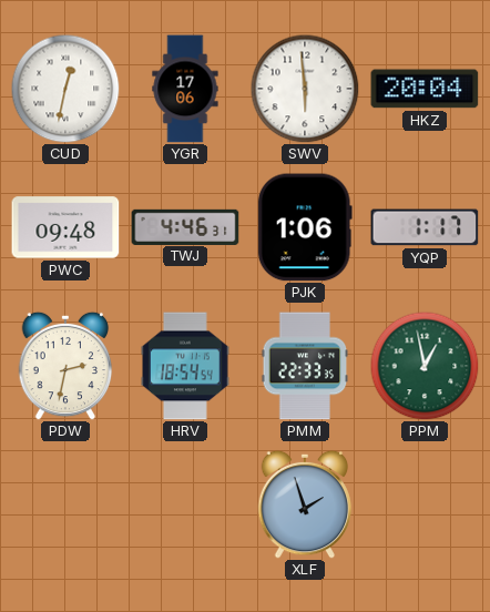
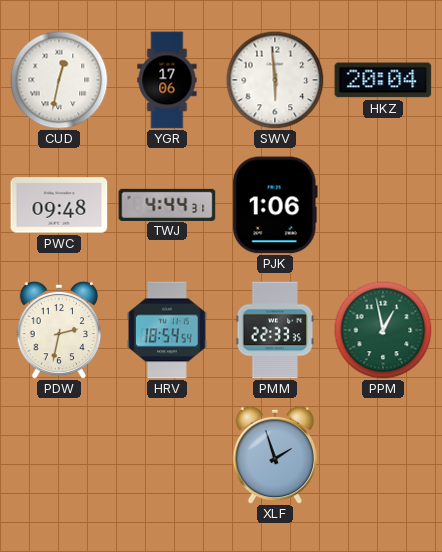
TWJ: 4:46 -> 4:44 (167, 204)
YQP: 1:17 -> none (425, 227)
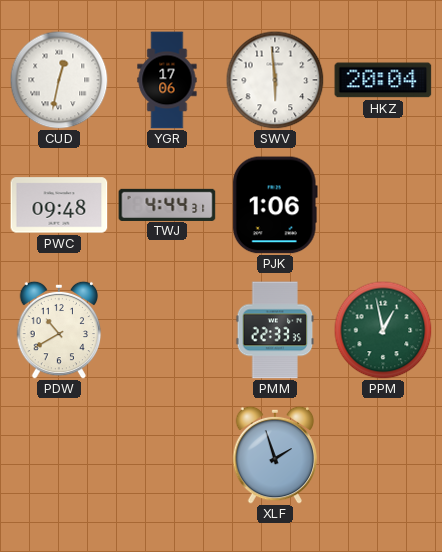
PDW: 2:32 -> 10:40 (59, 330)
HRV: 18:54 -> none (168, 330)
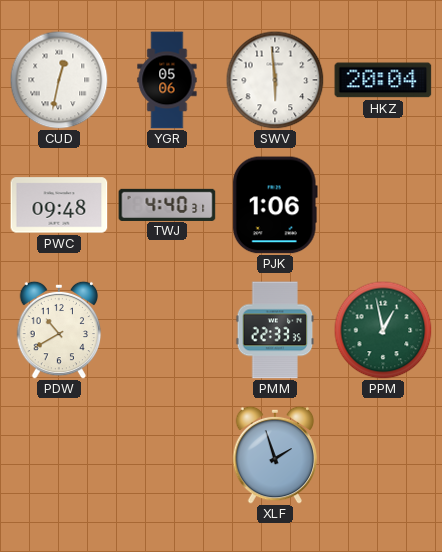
YGR: 17:06 -> 05:06 (167, 80)
TWJ: 4:44 -> 4:40 (167, 204)
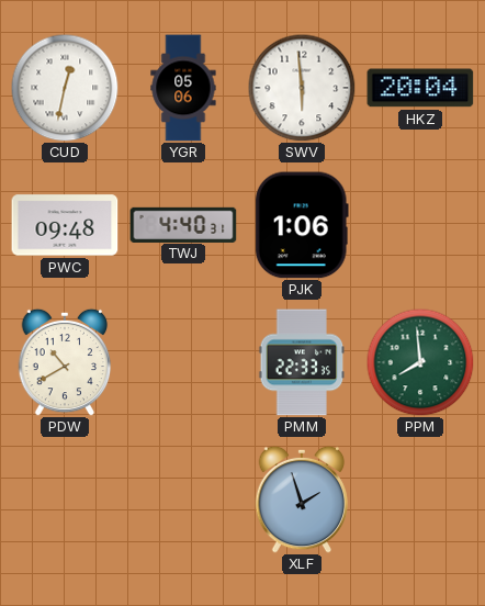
PPM: 12:58 -> 7:59 (420, 362)
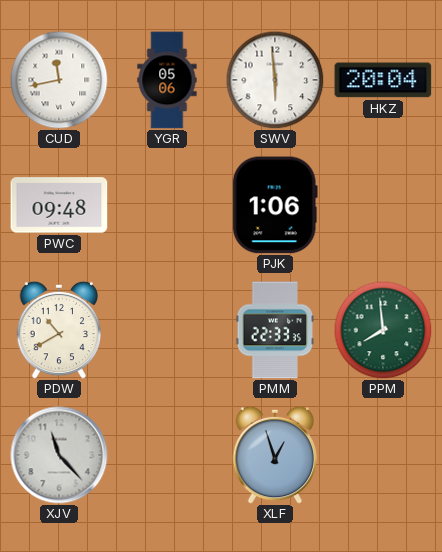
CUD: 12:32 -> 11:43 (59, 80)
TWJ: 4:40 -> none (183, 224)
XJV: none -> 11:23 (59, 455)
XLF: 1:57 -> 12:57 (275, 455)
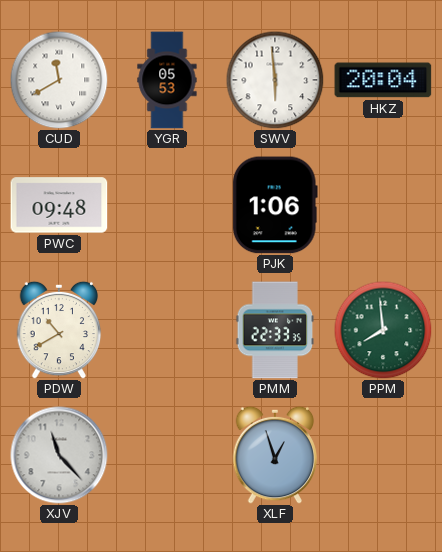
CUD: 11:43 -> 11:40 (59, 80)
YGR: 05:06 -> 05:53 (167, 80)
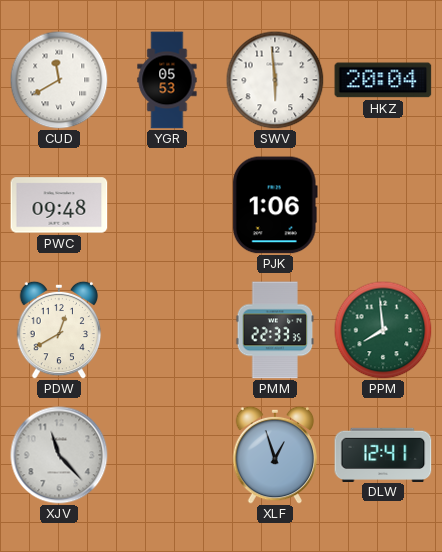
PDW: 10:40 -> 12:40 (59, 330)
DLW: none -> 12:41 (383, 454)
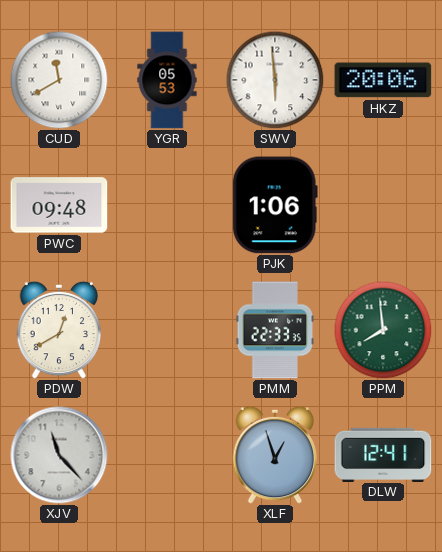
HKZ: 20:04 -> 20:06 (383, 80)
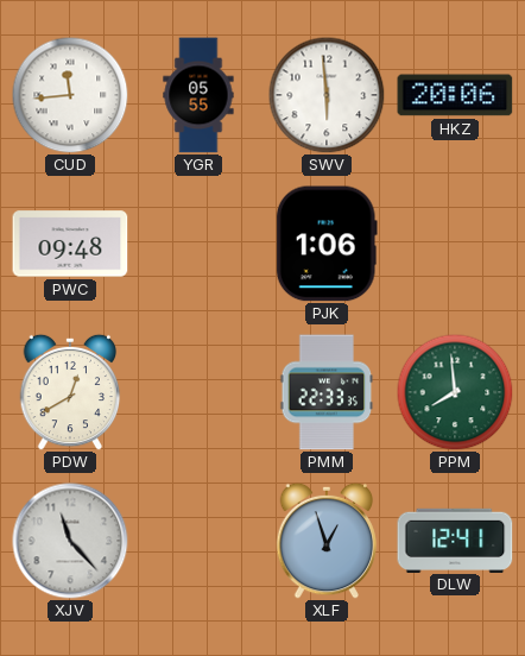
CUD: 11:40 -> 11:44 (70, 95)
YGR: 05:53 -> 05:55 (198, 95)
